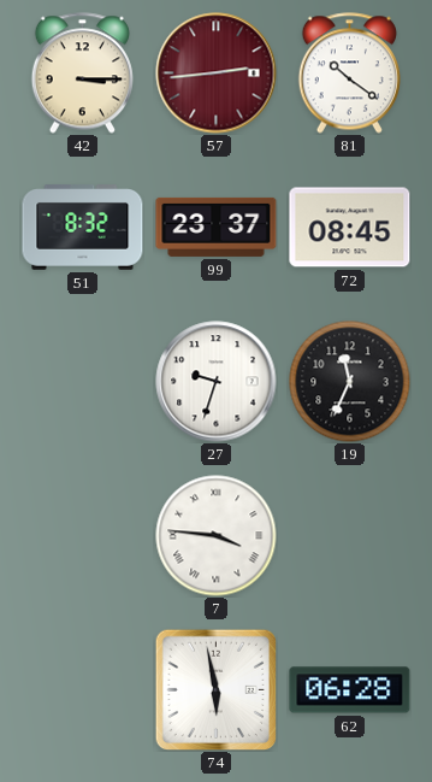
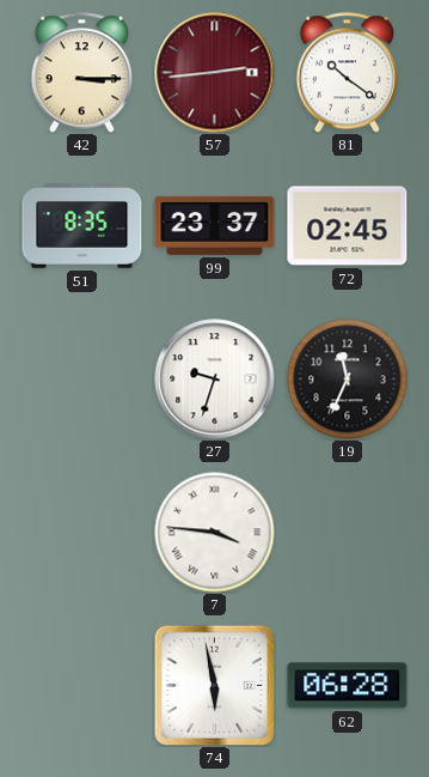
51: 8:32 -> 8:35 (82, 226)
72: 08:45 -> 02:45 (348, 226)
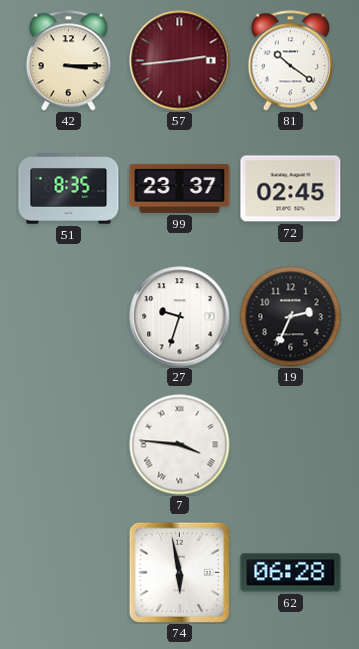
19: 11:34 -> 2:34 (291, 317)
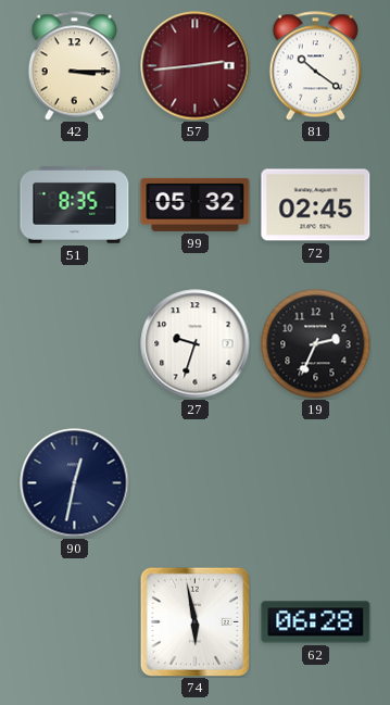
99: 23:37 -> 05:32 (196, 204)
90: none -> 12:32 (75, 483)
7: 3:46 -> none (180, 445)
